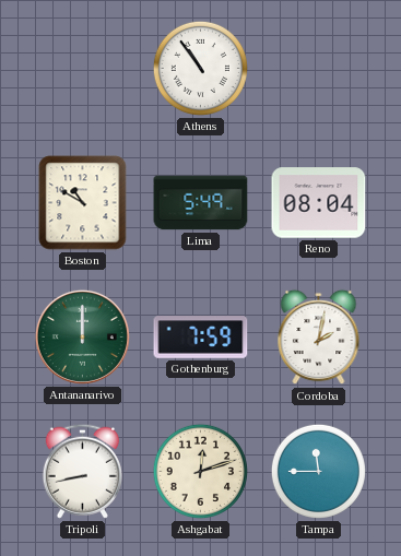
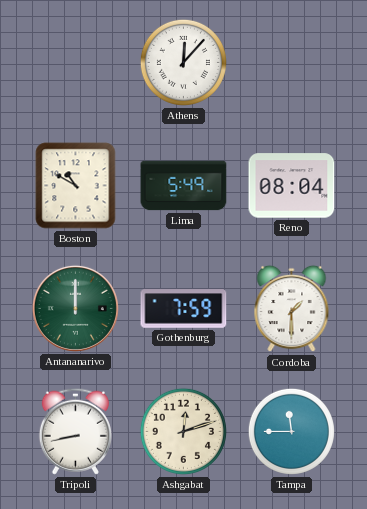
Athens: 10:54 -> 12:07 (183, 62)
Cordoba: 2:02 -> 1:30 (292, 309)
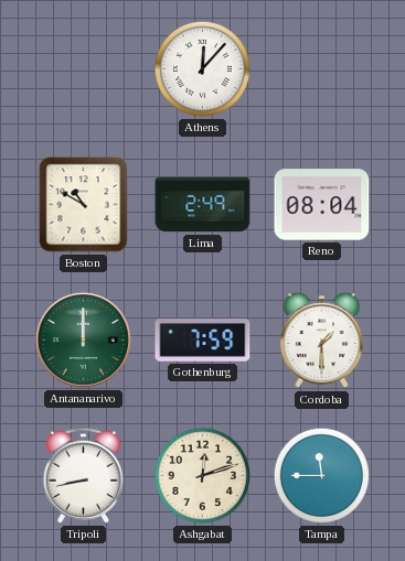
Lima: 5:49 -> 2:49 (203, 205)
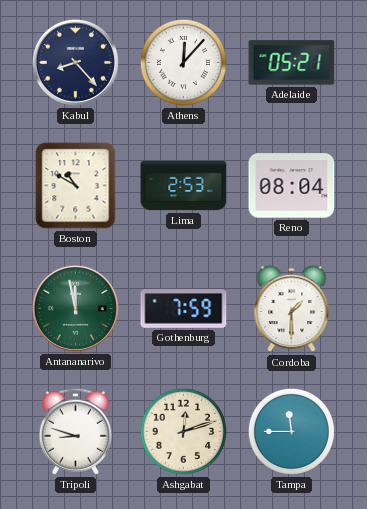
Kabul: none -> 8:23 (75, 62)
Adelaide: none -> 05:21 (292, 63)
Lima: 2:49 -> 2:53 (184, 186)
Antananarivo: 12:00 -> 11:58 (75, 308)
Tripoli: 8:43 -> 8:48 (75, 431)
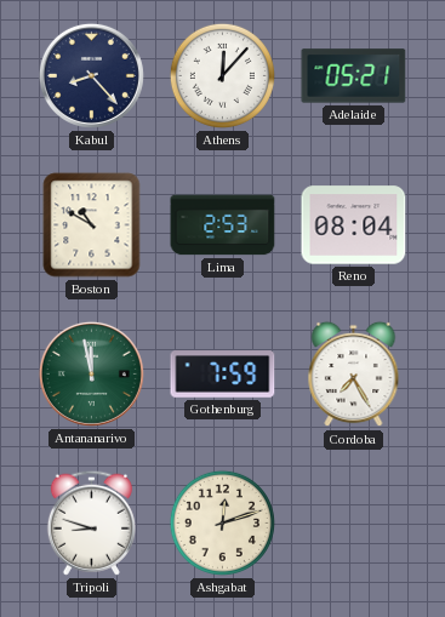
Cordoba: 1:30 -> 7:25 (354, 375)
Tampa: 11:45 -> none (291, 431)
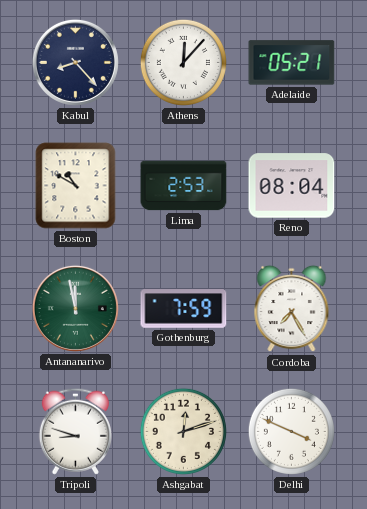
Delhi: none -> 3:49 (291, 431)
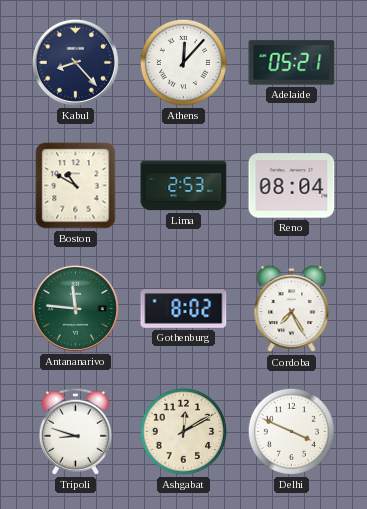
Antananarivo: 11:58 -> 11:46 (75, 308)
Gothenburg: 7:59 -> 8:02 (184, 309)
Ashgabat: 12:12 -> 12:10 (183, 431)
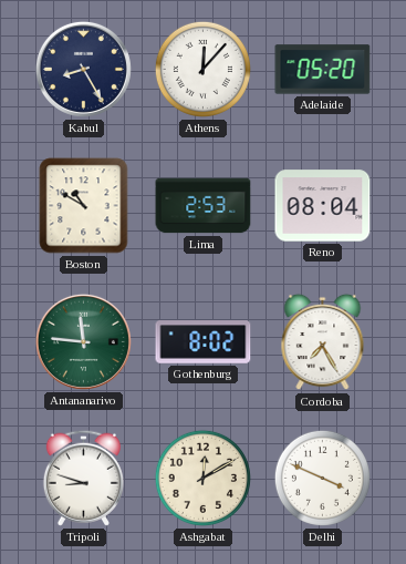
Kabul: 8:23 -> 8:25 (83, 69)
Adelaide: 05:21 -> 05:20 (323, 70)
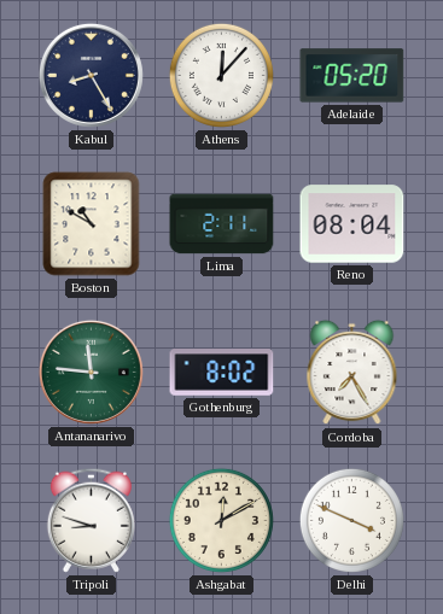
Lima: 2:53 -> 2:11 (222, 224)
